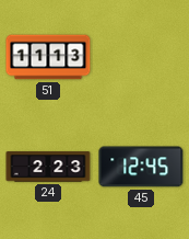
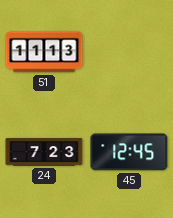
24: 2:23 -> 7:23 (44, 152)
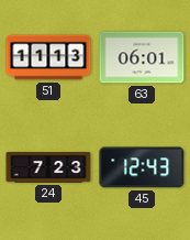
63: none -> 06:01 (142, 57)
45: 12:45 -> 12:43 (142, 167)
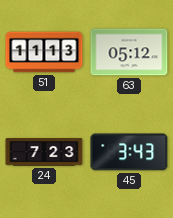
63: 06:01 -> 05:12 (129, 52)
45: 12:43 -> 3:43 (129, 152)
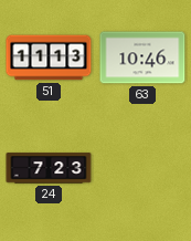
63: 05:12 -> 10:46 (142, 57)
45: 3:43 -> none (129, 152)
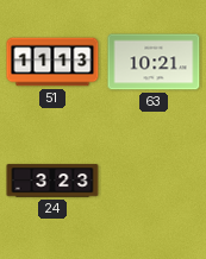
63: 10:46 -> 10:21 (154, 62)
24: 7:23 -> 3:23 (52, 181)
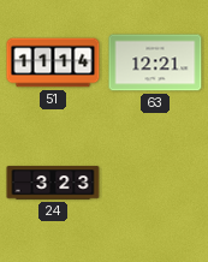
51: 11:13 -> 11:14 (53, 62)
63: 10:21 -> 12:21 (155, 62)
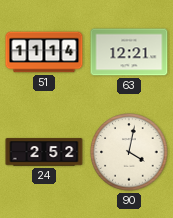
24: 3:23 -> 2:52 (44, 152)
90: none -> 4:02 (129, 152)
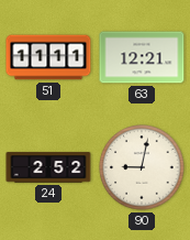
51: 11:14 -> 11:11 (48, 57)
90: 4:02 -> 9:02 (142, 167)
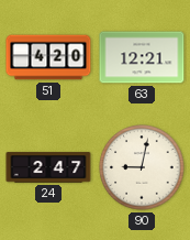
51: 11:11 -> 4:20 (48, 57)
24: 2:52 -> 2:47 (48, 167)
